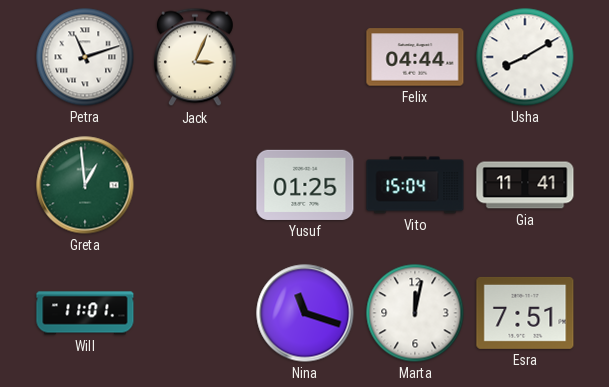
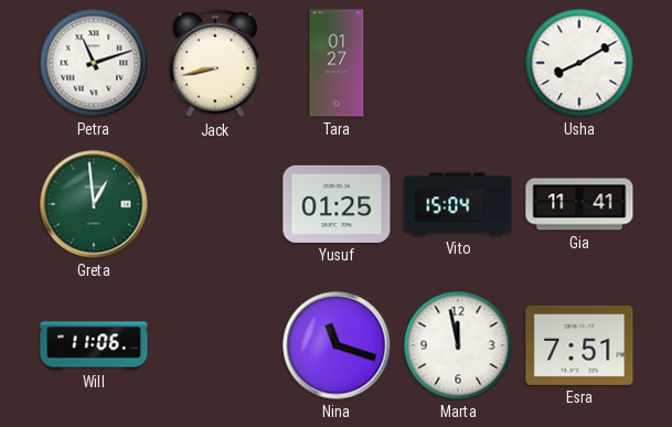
Jack: 3:04 -> 8:43 (215, 63)
Tara: none -> 01:27 (337, 63)
Felix: 04:44 -> none (415, 57)
Will: 11:01 -> 11:06 (94, 345)
Marta: 12:02 -> 11:58 (458, 345)
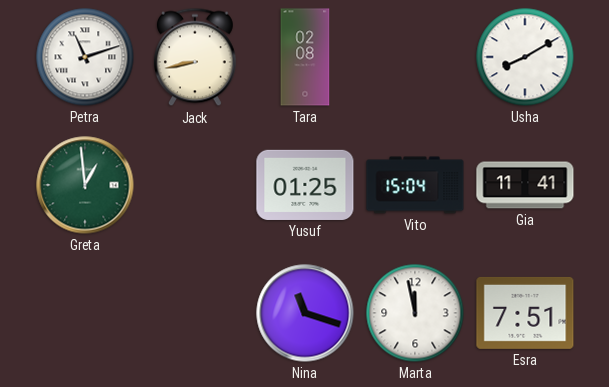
Tara: 01:27 -> 02:08 (305, 57)
Will: 11:06 -> none (94, 345)
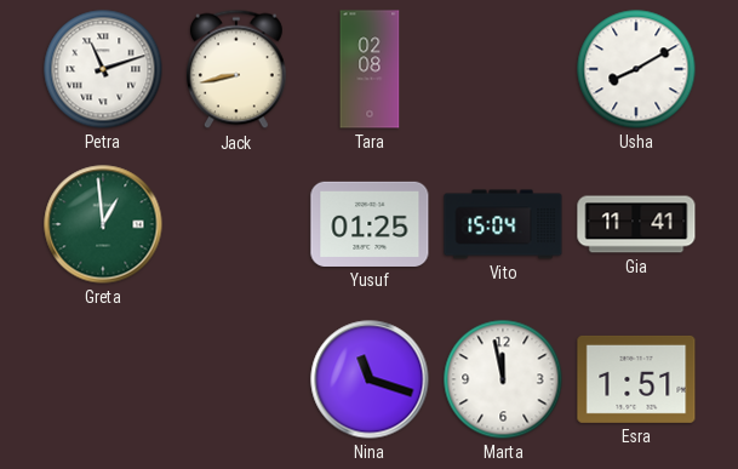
Esra: 7:51 -> 1:51 (636, 379)
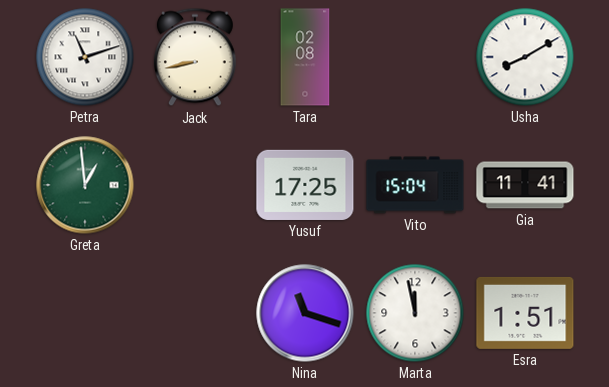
Yusuf: 01:25 -> 17:25 (305, 185)
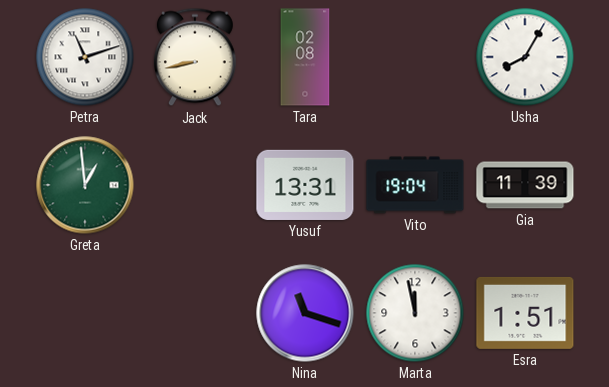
Usha: 8:10 -> 8:05 (525, 57)
Yusuf: 17:25 -> 13:31 (305, 185)
Vito: 15:04 -> 19:04 (415, 185)
Gia: 11:41 -> 11:39 (525, 185)
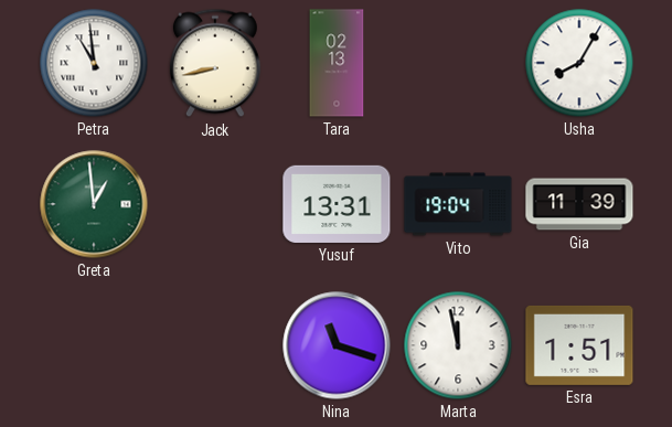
Petra: 11:12 -> 10:59 (94, 63)
Tara: 02:08 -> 02:13 (337, 63)
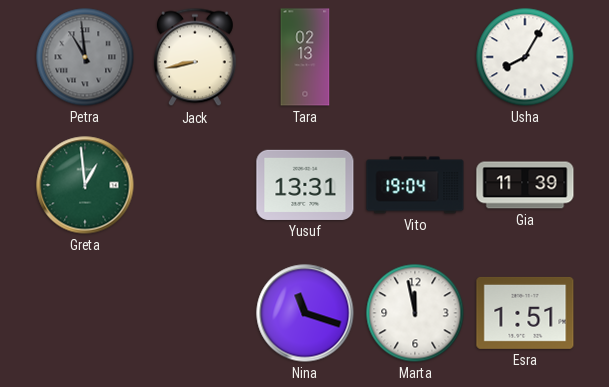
Petra dial: white -> grey (85, 57)
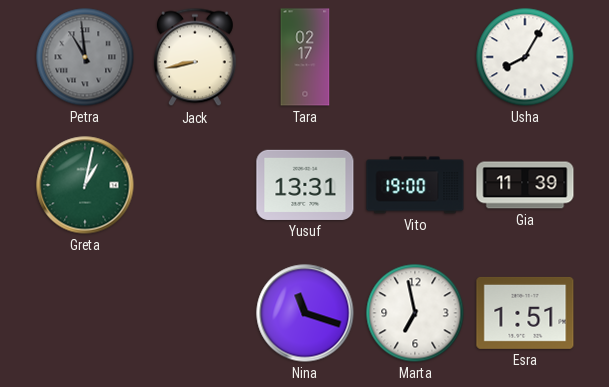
Tara: 02:13 -> 02:17 (305, 57)
Greta: 12:59 -> 1:02 (85, 185)
Vito: 19:04 -> 19:00 (415, 185)
Marta: 11:58 -> 6:58 (415, 313)
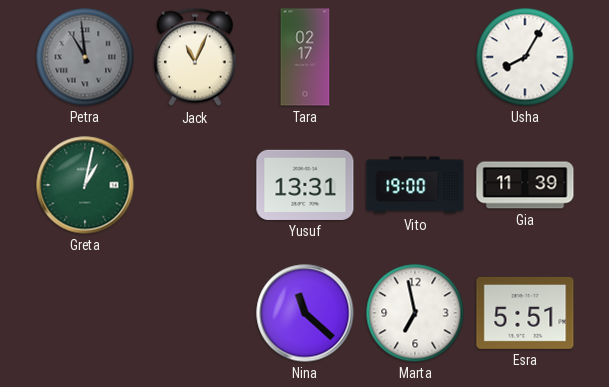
Jack: 8:43 -> 11:04 (195, 57)
Nina: 11:18 -> 11:22 (305, 313)
Esra: 1:51 -> 5:51 (525, 313)
